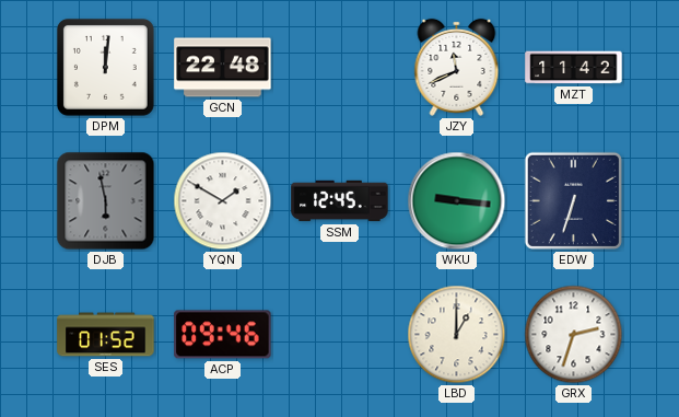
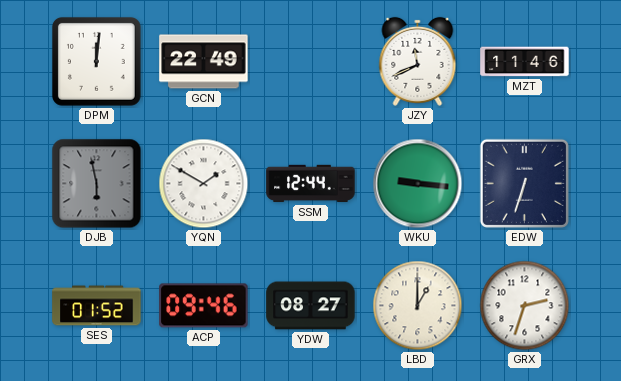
GCN: 22:48 -> 22:49 (204, 62)
MZT: 11:42 -> 11:46 (525, 62)
SSM: 12:45 -> 12:44 (311, 184)
YDW: none -> 08:27 (311, 306)
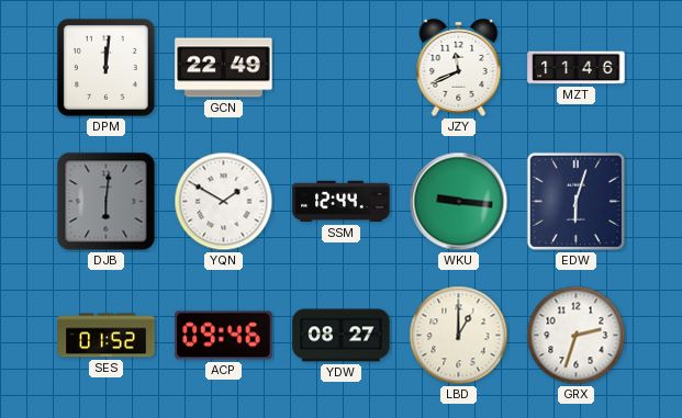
DJB: 5:58 -> 6:01 (107, 202)
EDW: 6:33 -> 6:03 (575, 201)
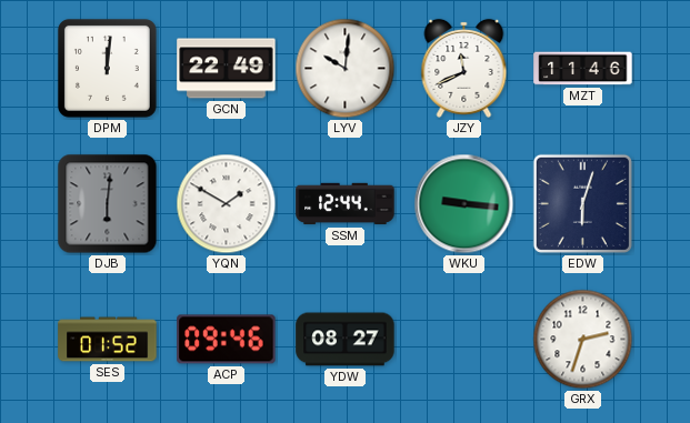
LYV: none -> 10:01 (346, 69)
LBD: 1:00 -> none (459, 336)
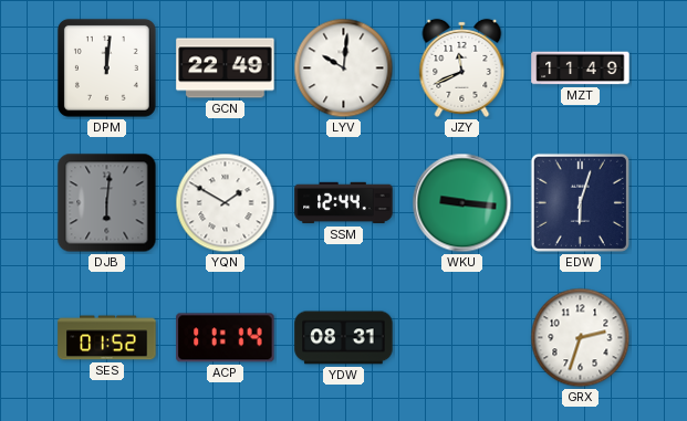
MZT: 11:46 -> 11:49 (581, 69)
ACP: 09:46 -> 11:14 (226, 338)
YDW: 08:27 -> 08:31 (344, 338)
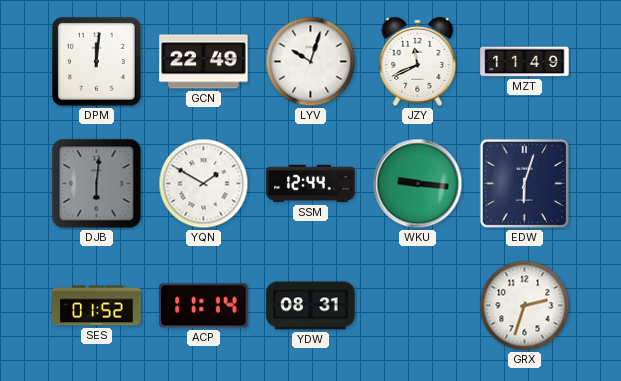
LYV: 10:01 -> 10:03 (311, 62)
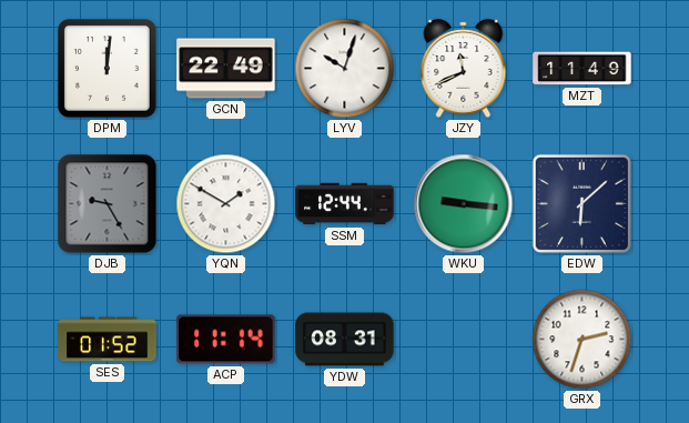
DJB: 6:01 -> 9:25 (108, 204)
EDW: 6:03 -> 6:08 (581, 203)
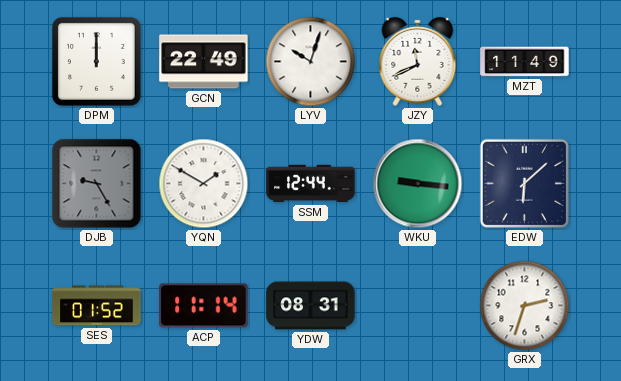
DPM: 12:01 -> 12:00 (96, 61)
